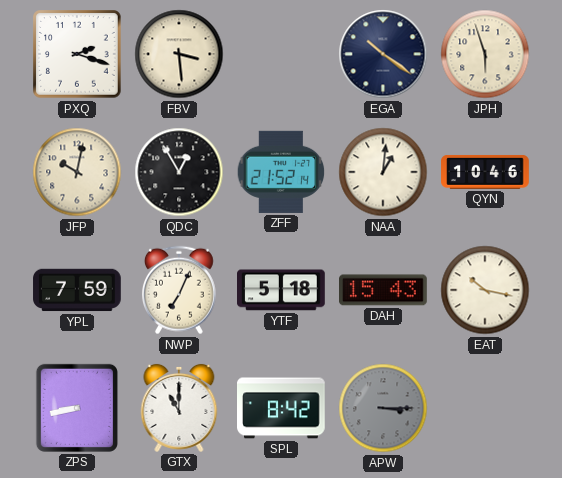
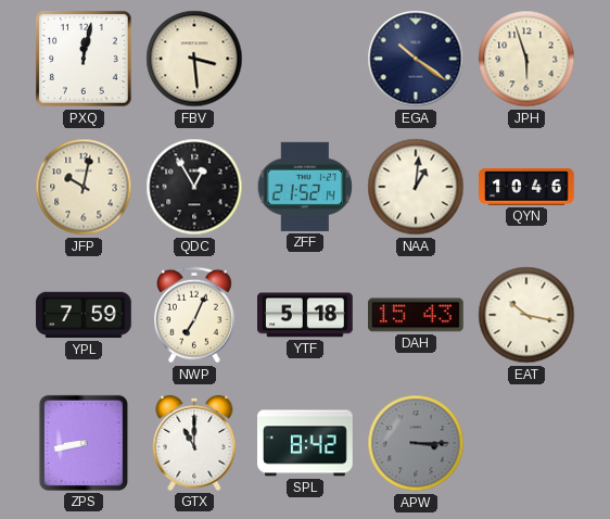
PXQ: 2:18 -> 12:02 (84, 59)
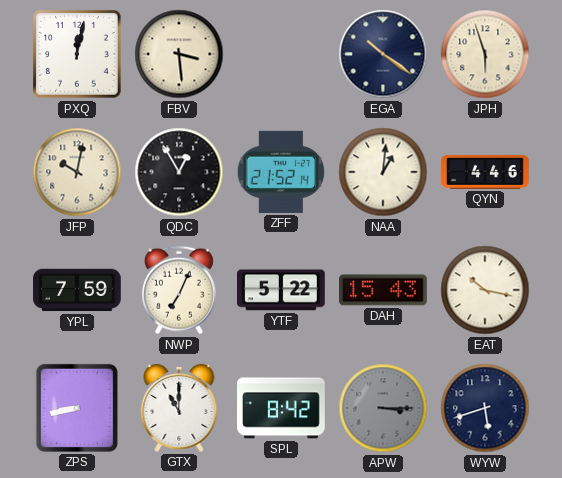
QYN: 10:46 -> 4:46 (485, 172)
YTF: 5:18 -> 5:22 (282, 290)
WYW: none -> 5:42 (485, 408)
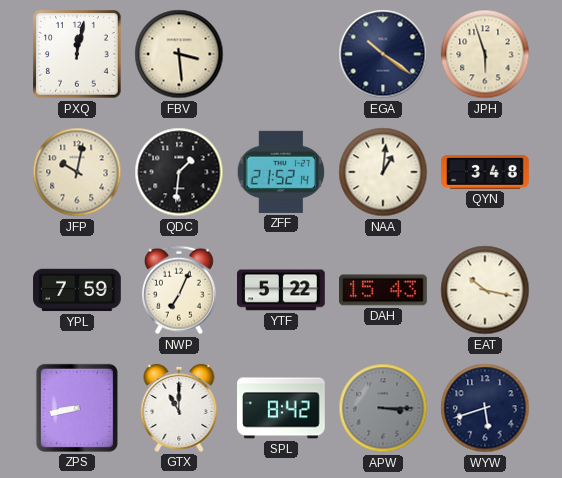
QDC: 12:55 -> 1:31 (179, 172)
QYN: 4:46 -> 3:48 (485, 172)
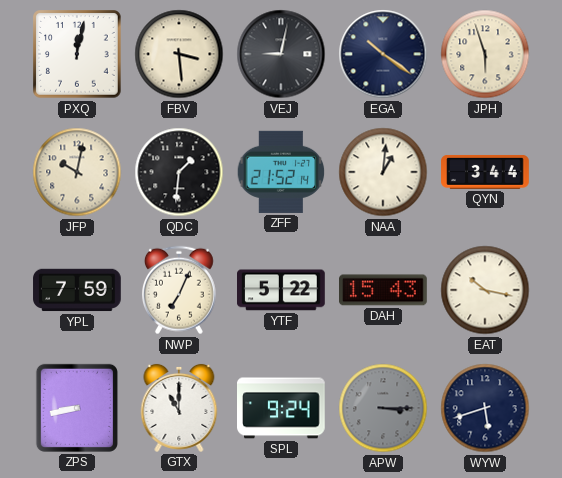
VEJ: none -> 9:02 (281, 54)
QYN: 3:48 -> 3:44 (485, 172)
SPL: 8:42 -> 9:24 (281, 408)
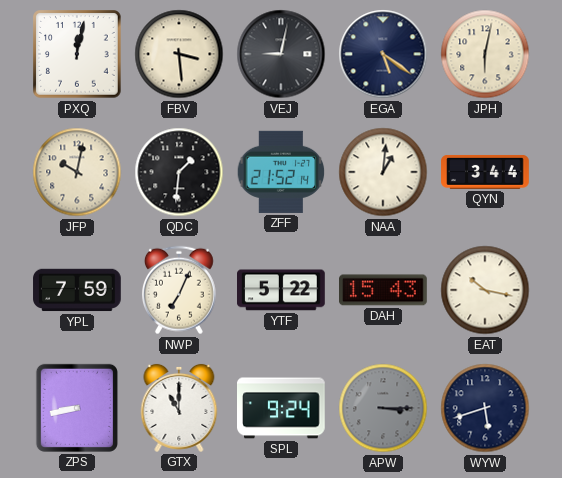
EGA: 10:21 -> 5:21 (383, 54)
JPH: 5:57 -> 6:02 (485, 54)
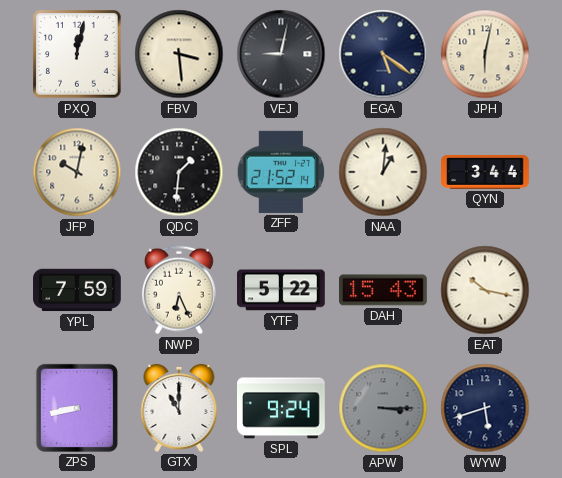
NWP: 7:04 -> 6:26 (179, 290)
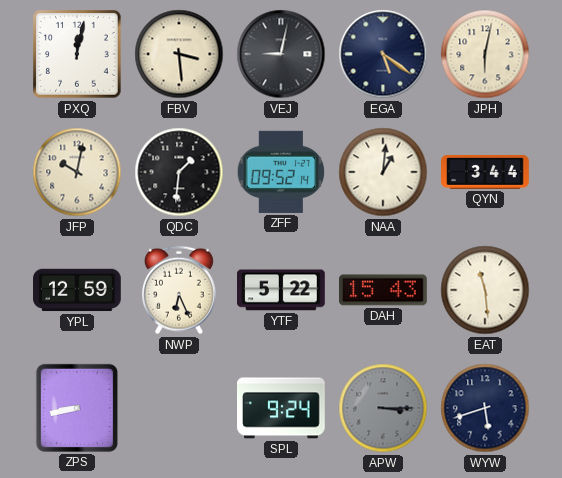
ZFF: 21:52 -> 09:52 (281, 172)
YPL: 7:59 -> 12:59 (77, 290)
EAT: 10:17 -> 11:29 (485, 290)
GTX: 11:00 -> none (179, 408)
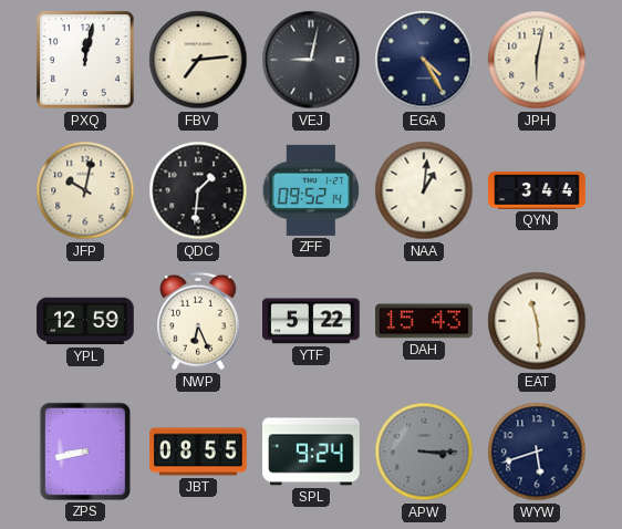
FBV: 3:29 -> 7:14 (198, 60)
EGA: 5:21 -> 4:25 (424, 60)
JBT: none -> 08:55 (198, 452)
